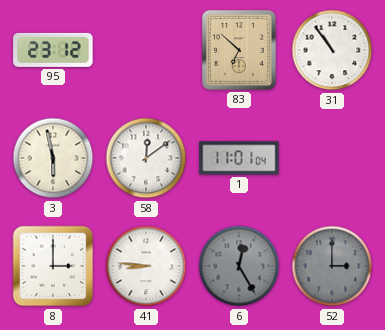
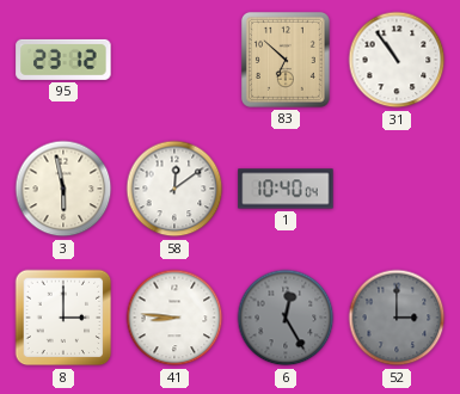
1: 11:01 -> 10:40 (286, 189)
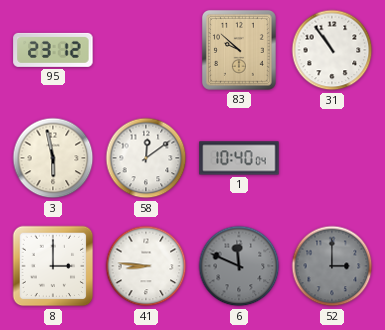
83: 6:52 -> 9:52 (239, 50)
6: 12:25 -> 11:49 (239, 266)
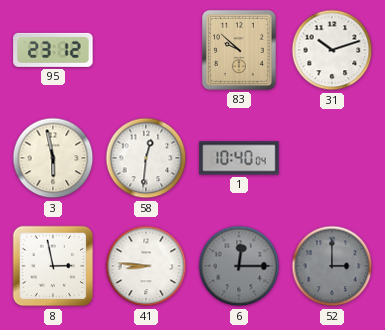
31: 10:54 -> 10:12 (332, 50)
58: 12:09 -> 12:31 (146, 158)
8: 3:00 -> 2:58 (53, 266)
6: 11:49 -> 12:15 (239, 266)
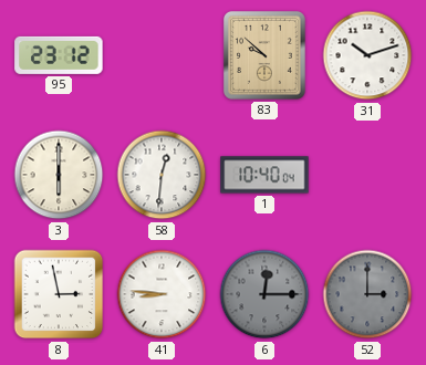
3: 5:58 -> 6:00 (59, 175)
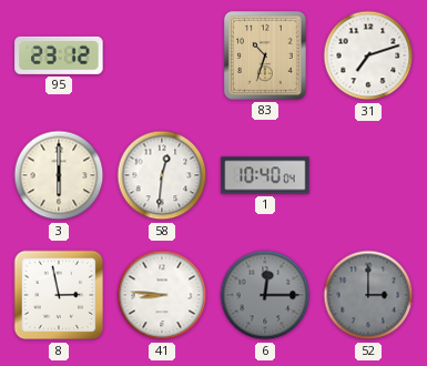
83: 9:52 -> 10:33 (265, 55)
31: 10:12 -> 7:12 (368, 55)
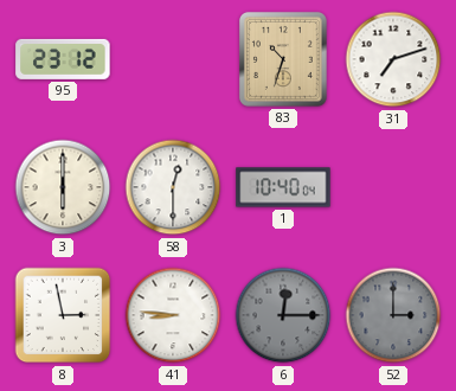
58: 12:31 -> 12:30 (173, 187)
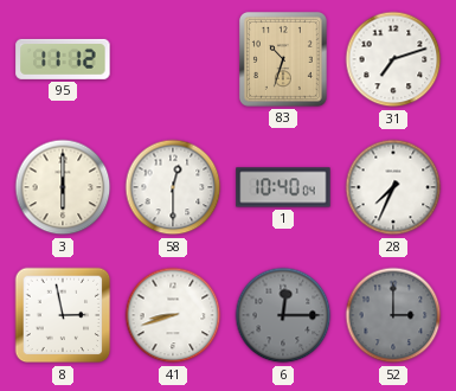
95: 23:12 -> 11:12 (63, 59)
28: none -> 7:34 (393, 187)
41: 8:46 -> 8:42 (173, 315)
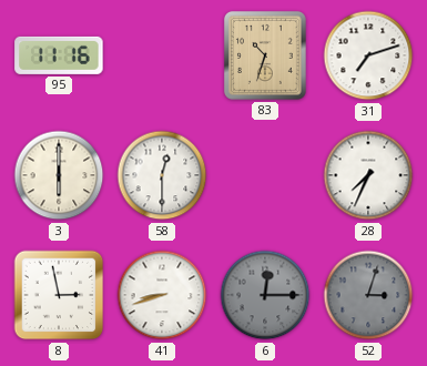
95: 11:12 -> 11:16 (59, 55)
1: 10:40 -> none (283, 187)
52: 3:00 -> 3:03 (368, 295)
